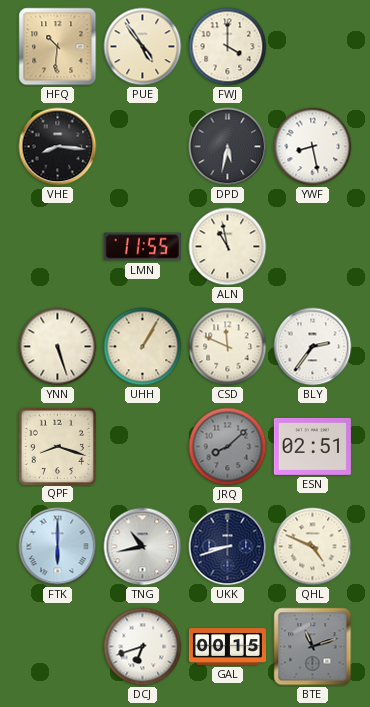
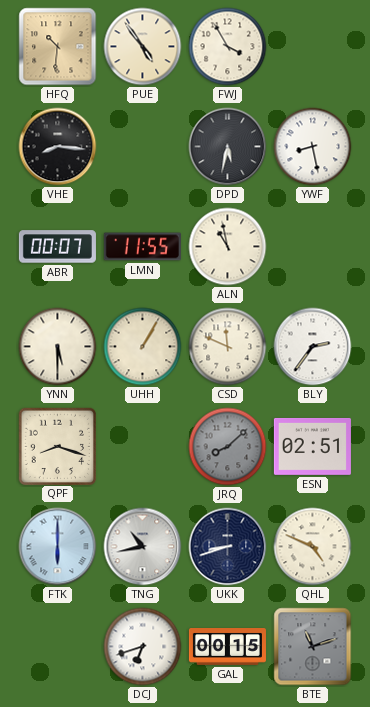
FWJ: 4:00 -> 3:55 (228, 47)
ABR: none -> 00:07 (57, 247)
YNN: 5:27 -> 5:30 (58, 347)
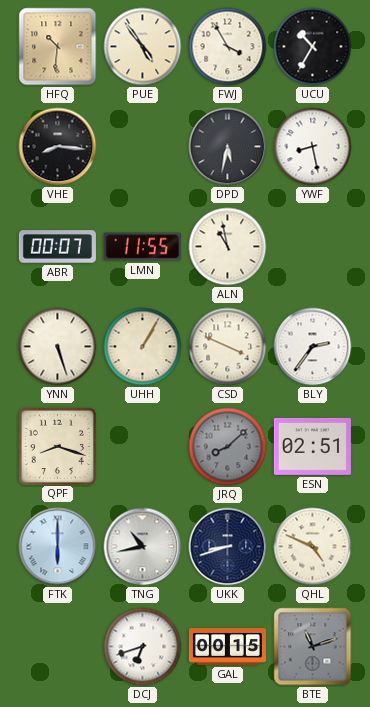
UCU: none -> 10:35 (313, 47)
YNN: 5:30 -> 5:27 (58, 347)
CSD: 11:49 -> 3:49 (228, 347)
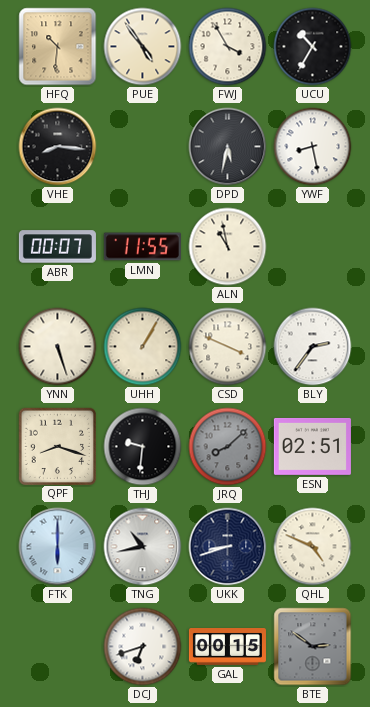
THJ: none -> 9:31 (143, 447)
BTE: 11:12 -> 2:51 (313, 647)
